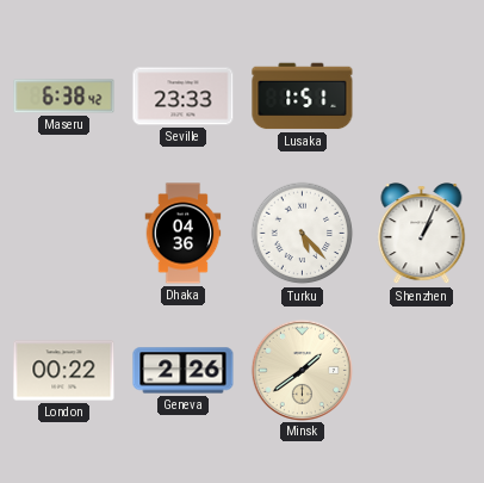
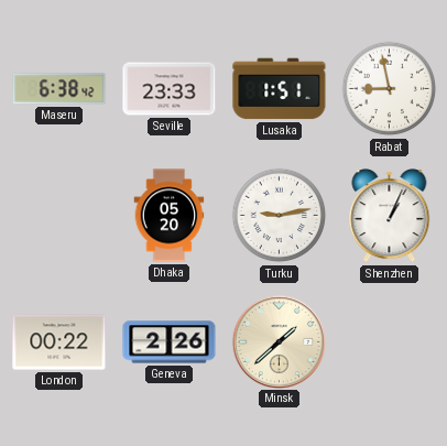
Rabat: none -> 8:58 (390, 89)
Dhaka: 04:36 -> 05:20 (170, 216)
Turku: 5:23 -> 9:13 (280, 216)
Minsk: 1:39 -> 1:38 (279, 341)
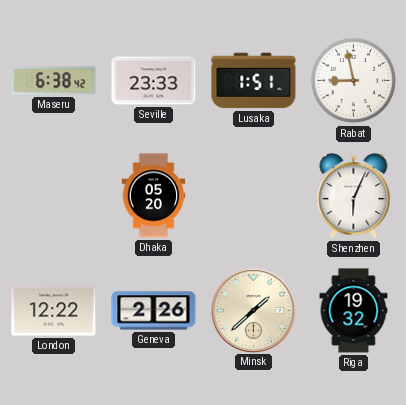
Turku: 9:13 -> none (280, 216)
Shenzhen: 1:04 -> 6:04 (354, 196)
London: 00:22 -> 12:22 (54, 311)
Riga: none -> 19:32 (354, 311)
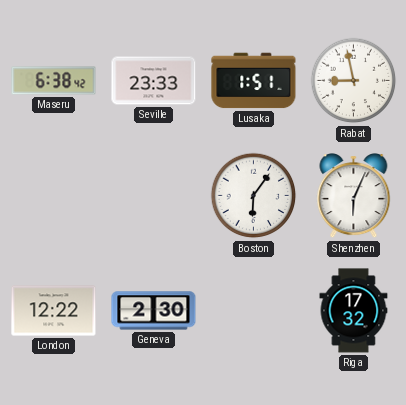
Dhaka: 05:20 -> none (154, 196)
Boston: none -> 6:06 (254, 196)
Geneva: 2:26 -> 2:30 (154, 311)
Minsk: 1:38 -> none (253, 310)
Riga: 19:32 -> 17:32 (354, 311)
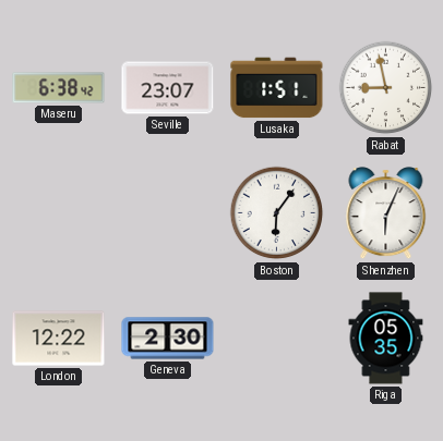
Seville: 23:33 -> 23:07 (168, 88)
Riga: 17:32 -> 05:35 (386, 339)
